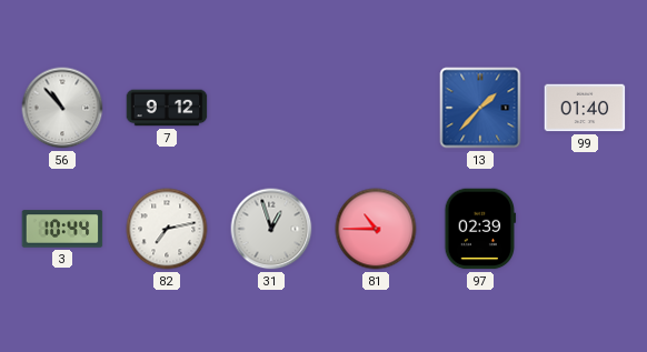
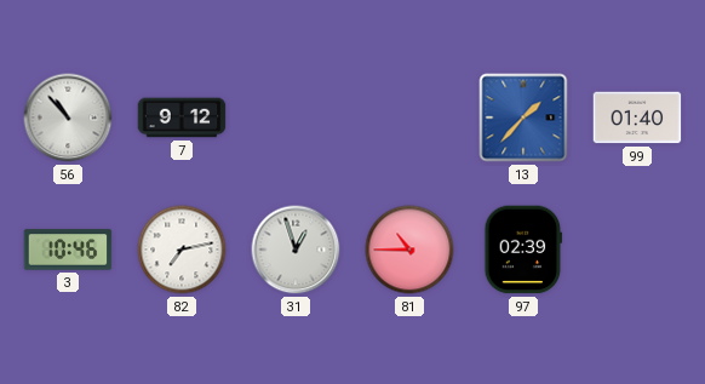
3: 10:44 -> 10:46 (68, 250)
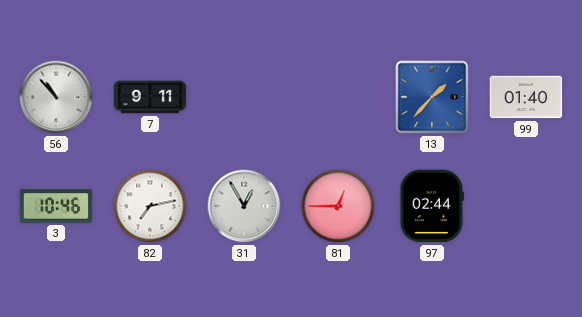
7: 9:12 -> 9:11 (150, 97)
31: 12:57 -> 12:55 (244, 206)
81: 10:45 -> 12:45 (338, 206)
97: 02:39 -> 02:44 (432, 206)
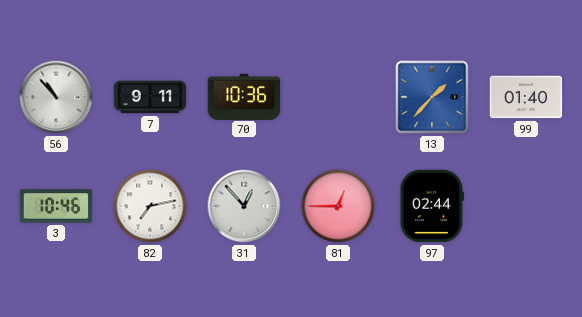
70: none -> 10:36 (244, 96)
31: 12:55 -> 12:53 (244, 206)
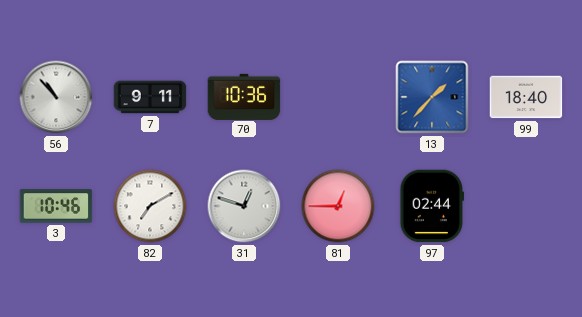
99: 01:40 -> 18:40 (526, 97)
82: 7:13 -> 7:10 (150, 206)
31: 12:53 -> 12:48 (244, 206)
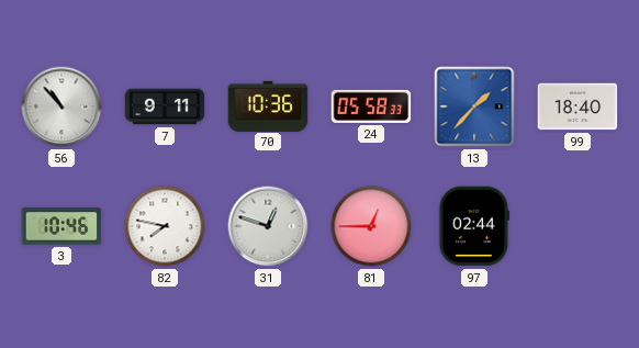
24: none -> 05:58 (371, 106)
82: 7:10 -> 7:47 (165, 226)
